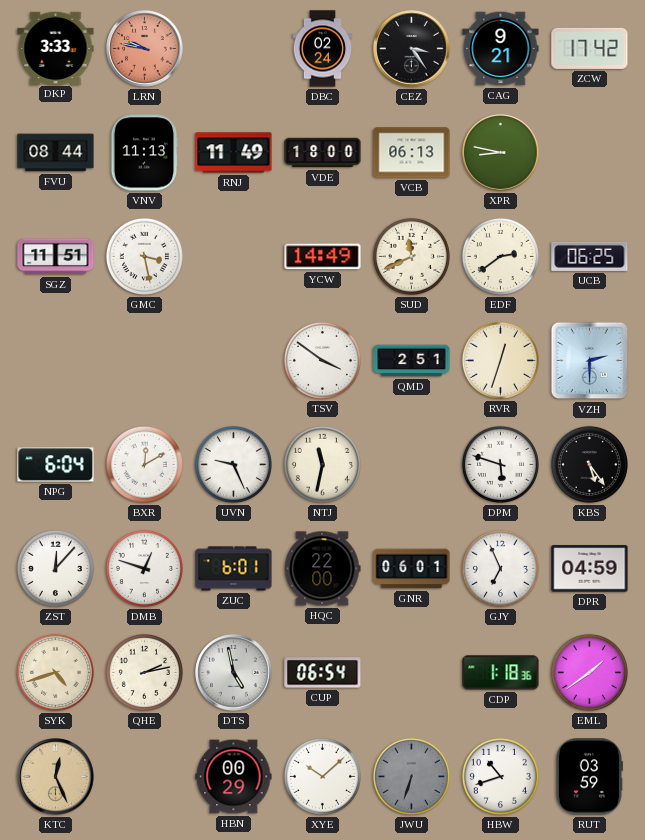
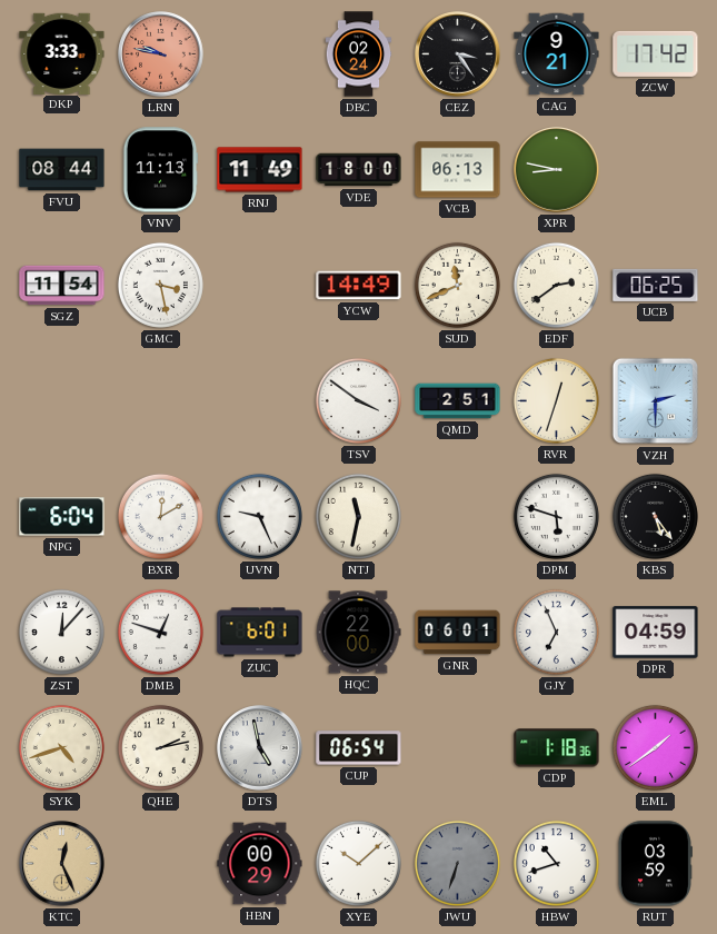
SGZ: 11:51 -> 11:54 (62, 286)
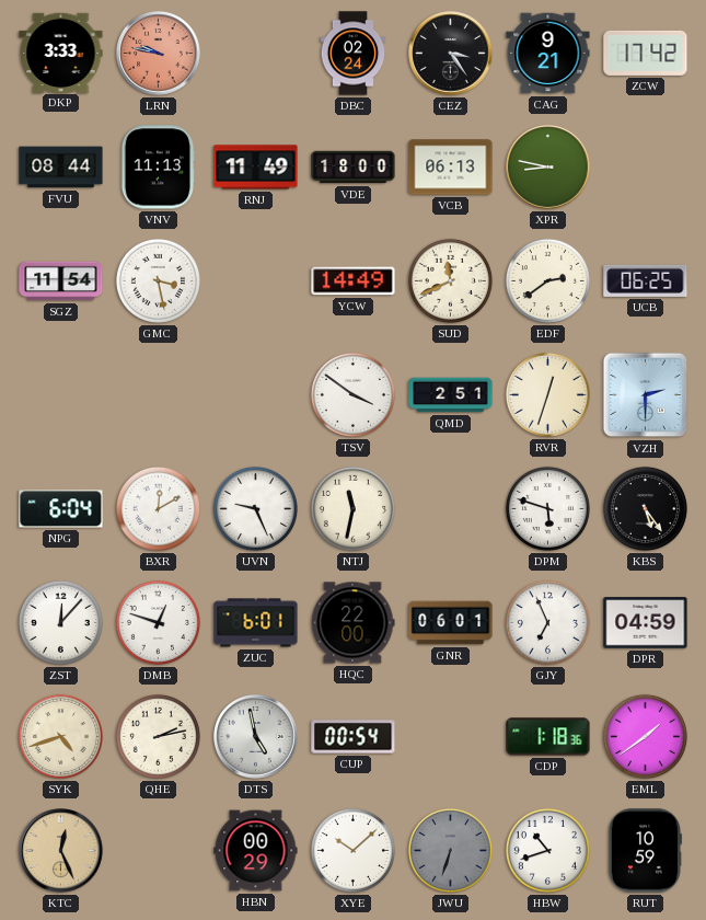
CUP: 06:54 -> 00:54 (354, 737)
RUT: 03:59 -> 10:59 (645, 851)
